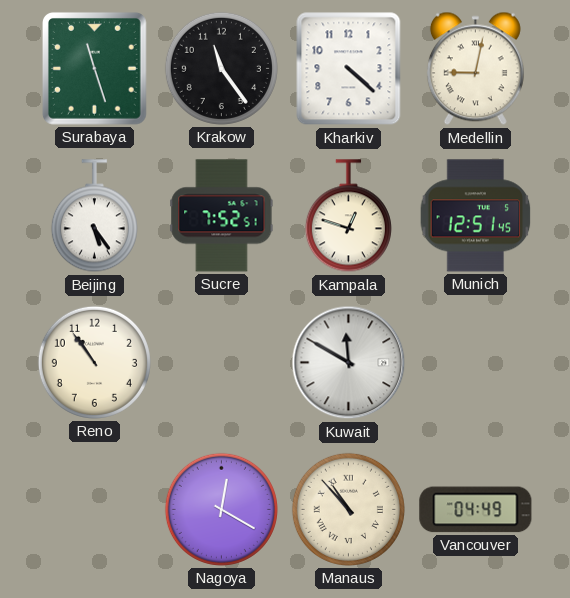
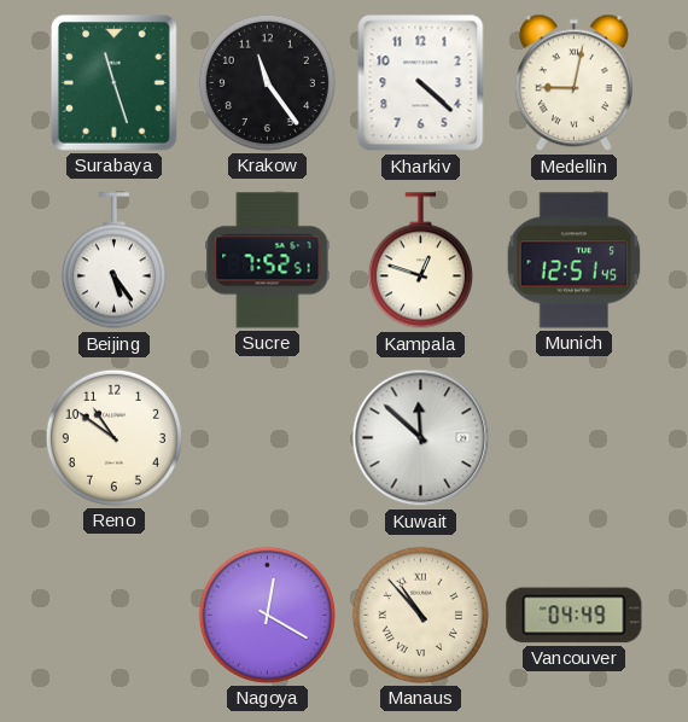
Reno: 10:54 -> 10:51 (113, 437)
Kuwait: 11:50 -> 11:52 (421, 438)
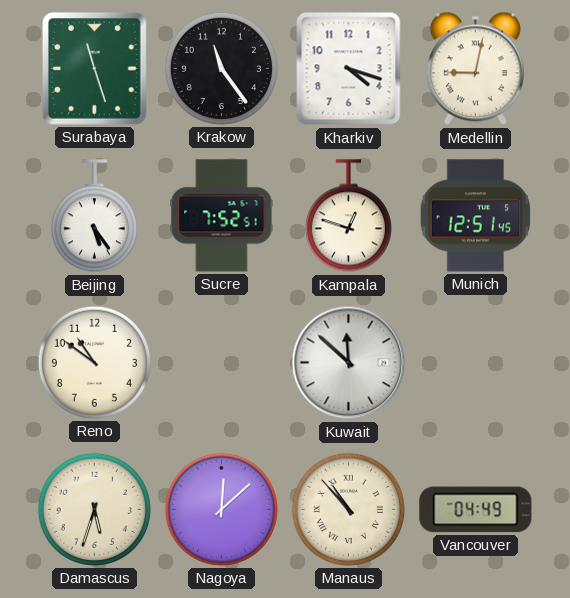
Kharkiv: 4:22 -> 4:18 (349, 69)
Damascus: none -> 5:33 (94, 509)
Nagoya: 12:20 -> 12:08 (221, 509)
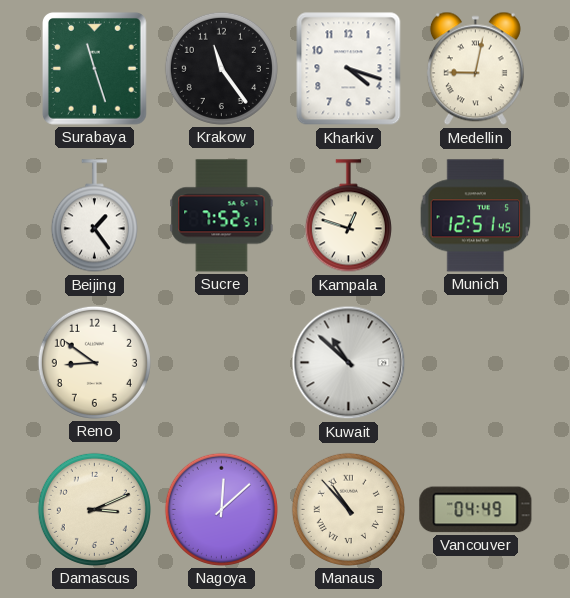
Beijing: 5:24 -> 1:24 (94, 216)
Reno: 10:51 -> 8:51 (94, 362)
Kuwait: 11:52 -> 10:52 (349, 363)
Damascus: 5:33 -> 3:11 (94, 509)
